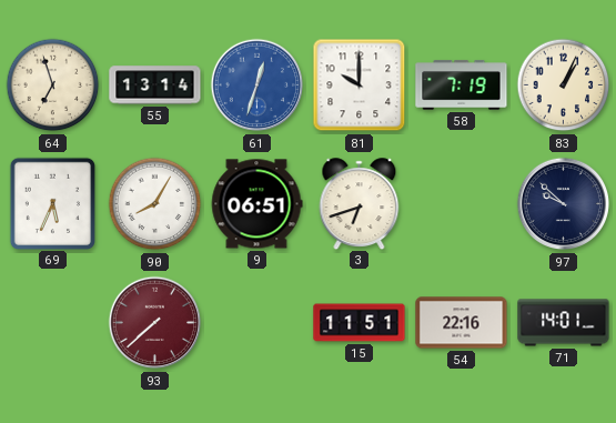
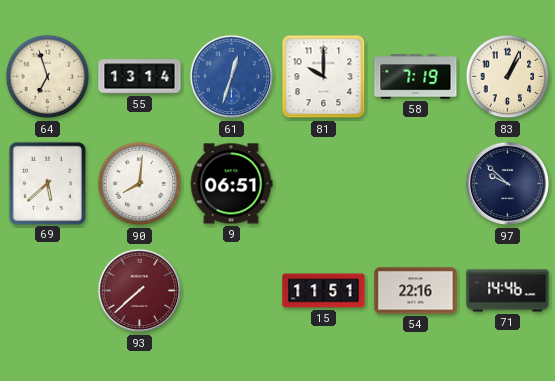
69: 5:34 -> 5:38 (47, 183)
90: 8:05 -> 8:01 (140, 184)
3: 6:42 -> none (360, 203)
71: 14:01 -> 14:46 (508, 291)
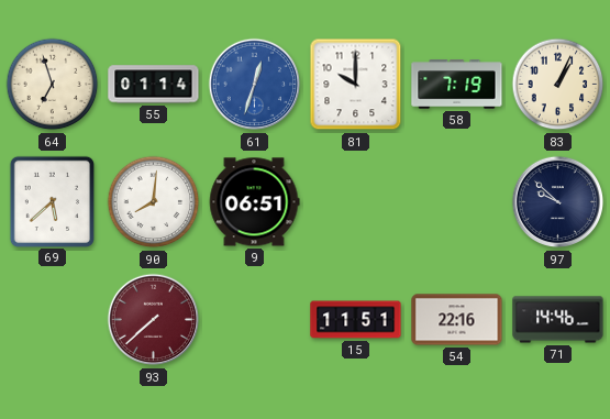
55: 13:14 -> 01:14 (154, 85)
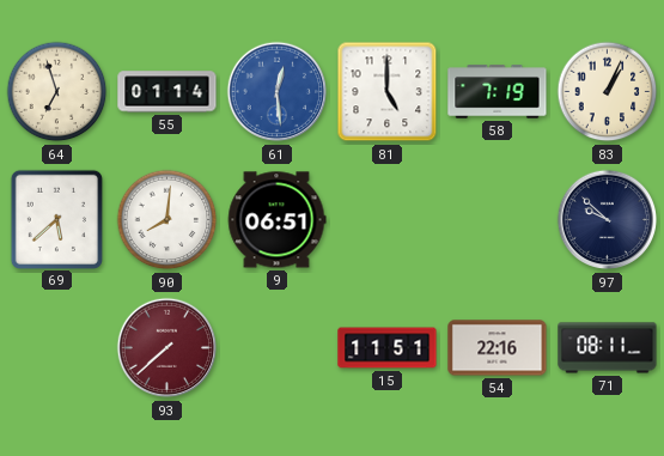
61: 12:33 -> 12:29 (278, 92)
81: 10:00 -> 5:00 (388, 92)
71: 14:46 -> 08:11 (608, 348)
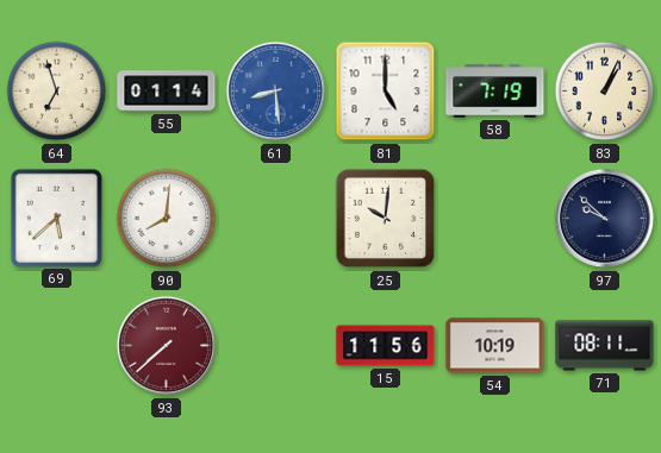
61: 12:29 -> 8:29 (276, 92)
9: 06:51 -> none (276, 220)
25: none -> 10:01 (386, 219)
15: 11:51 -> 11:56 (386, 346)
54: 22:16 -> 10:19 (495, 346)
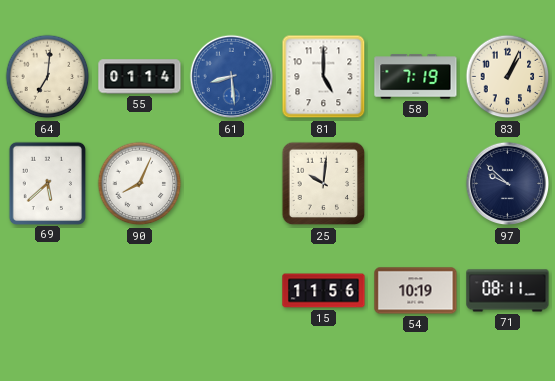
64: 6:57 -> 7:01 (48, 77)
90: 8:01 -> 8:04 (140, 184)
93: 7:38 -> none (167, 346)
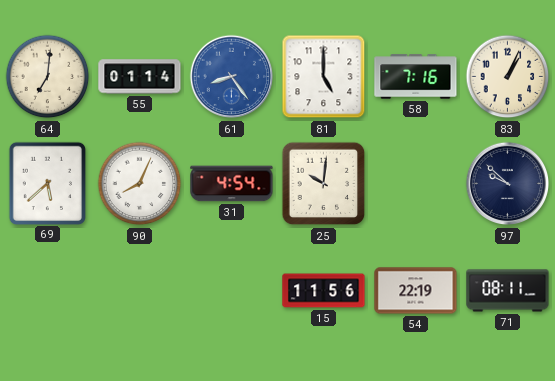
61: 8:29 -> 8:24 (232, 77)
58: 7:19 -> 7:16 (416, 77)
31: none -> 4:54 (232, 184)
54: 10:19 -> 22:19 (416, 291)
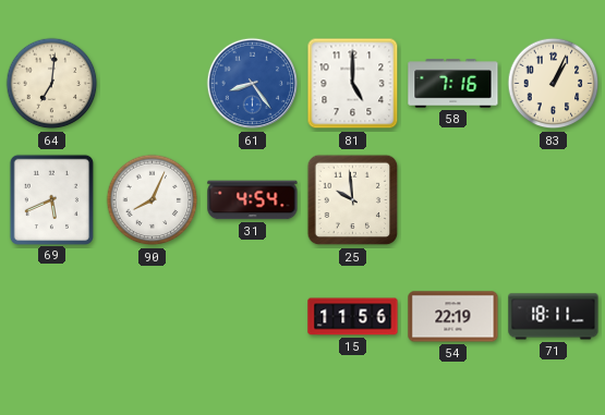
55: 01:14 -> none (140, 77)
69: 5:38 -> 5:41 (51, 199)
25: 10:01 -> 9:59 (353, 200)
97: 9:52 -> none (508, 184)
71: 08:11 -> 18:11 (554, 317)
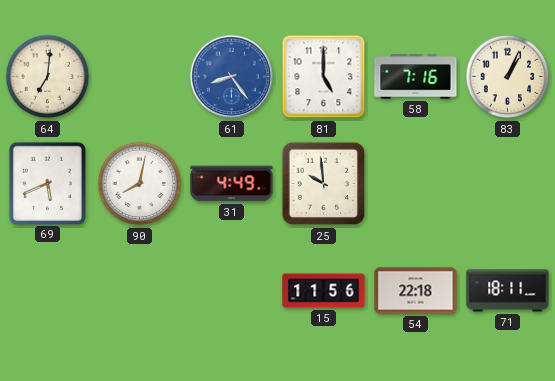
90: 8:04 -> 8:02 (140, 184)
31: 4:54 -> 4:49 (232, 184)
54: 22:19 -> 22:18 (416, 291)
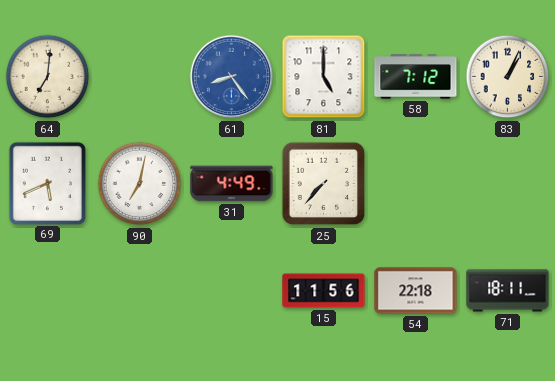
58: 7:16 -> 7:12 (416, 77)
90: 8:02 -> 7:02 (140, 184)
25: 9:59 -> 7:37 (324, 184)
